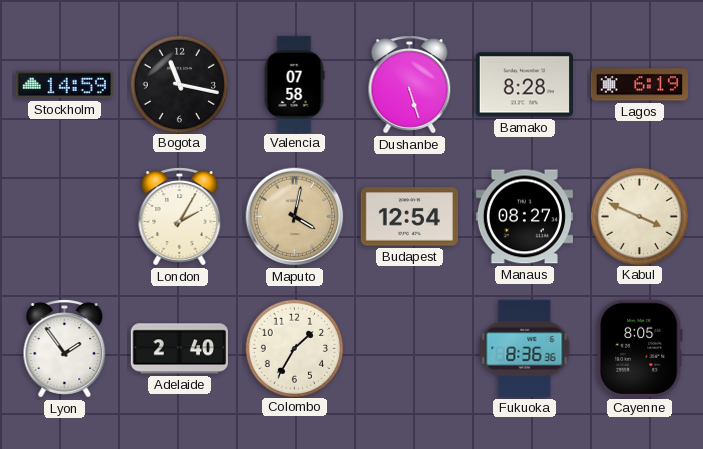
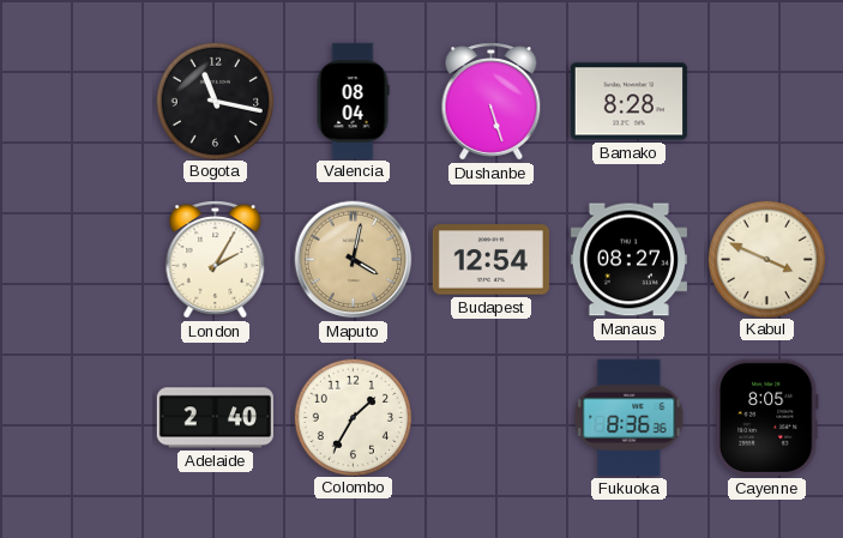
Stockholm: 14:59 -> none (64, 85)
Valencia: 07:58 -> 08:04 (353, 101)
Lagos: 6:19 -> none (639, 85)
Lyon: 1:54 -> none (65, 349)
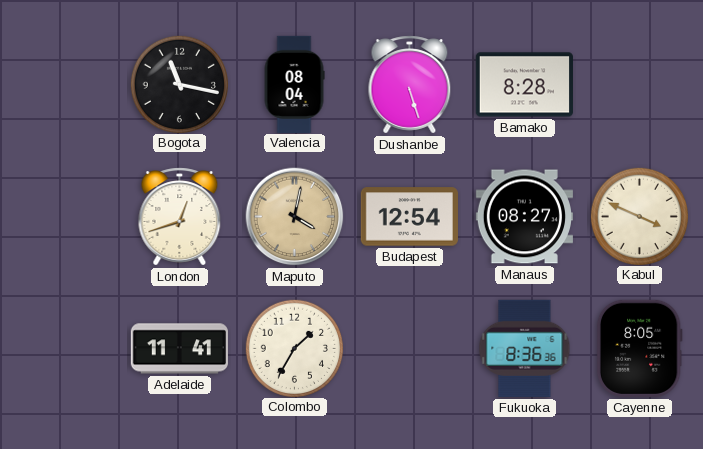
London: 2:05 -> 12:42 (180, 217)
Adelaide: 2:40 -> 11:41 (179, 349)
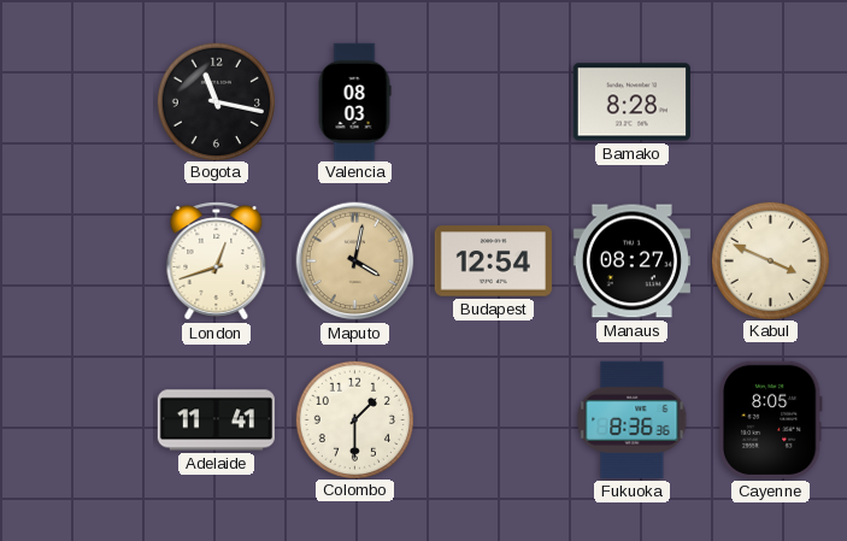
Valencia: 08:04 -> 08:03 (354, 101)
Dushanbe: 5:27 -> none (410, 85)
Colombo: 1:35 -> 1:30 (354, 419)
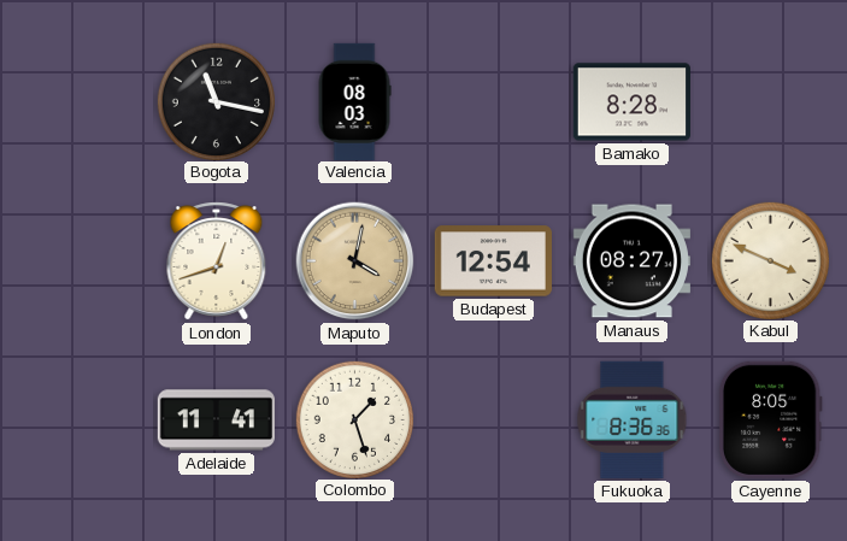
Colombo: 1:30 -> 1:27 (354, 419)
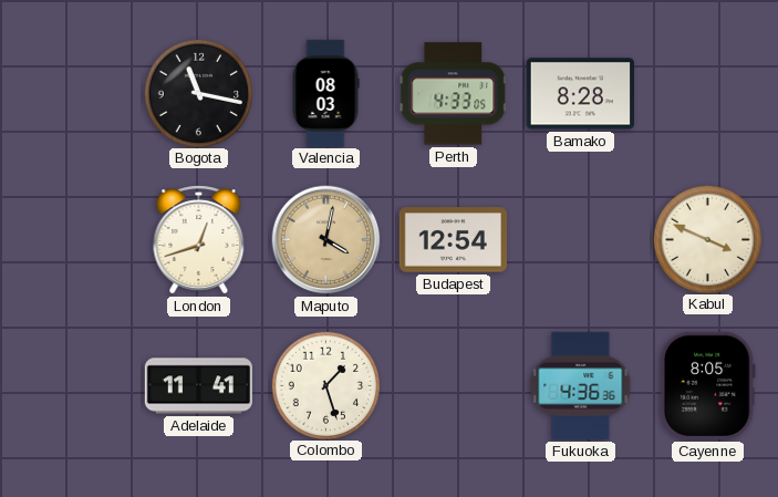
Perth: none -> 4:33 (454, 94)
Manaus: 08:27 -> none (631, 261)
Fukuoka: 8:36 -> 4:36 (581, 385)
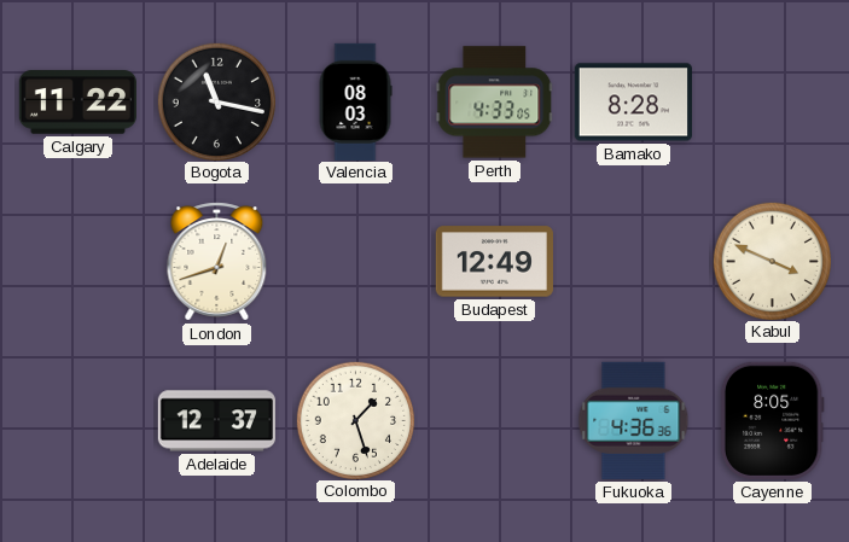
Calgary: none -> 11:22 (77, 103)
Maputo: 4:02 -> none (326, 240)
Budapest: 12:54 -> 12:49 (494, 262)
Adelaide: 11:41 -> 12:37 (216, 421)
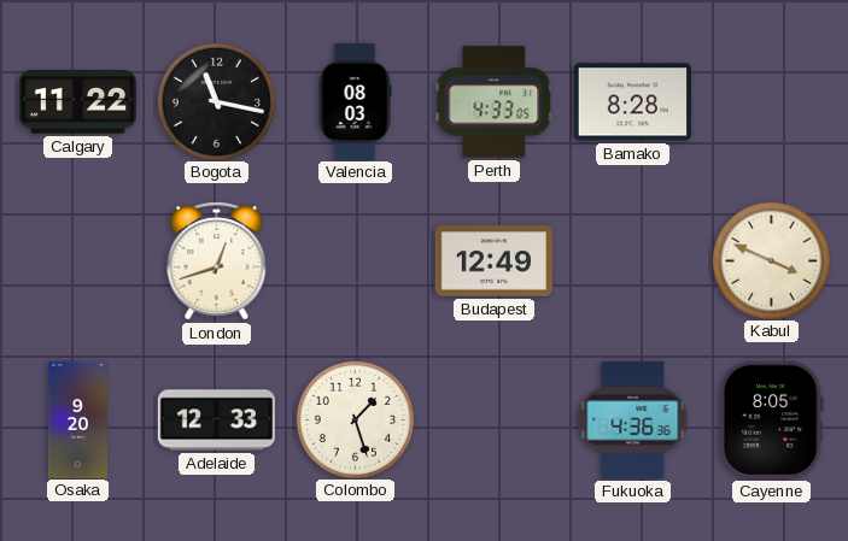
Osaka: none -> 9:20 (77, 419)
Adelaide: 12:37 -> 12:33 (216, 421)
